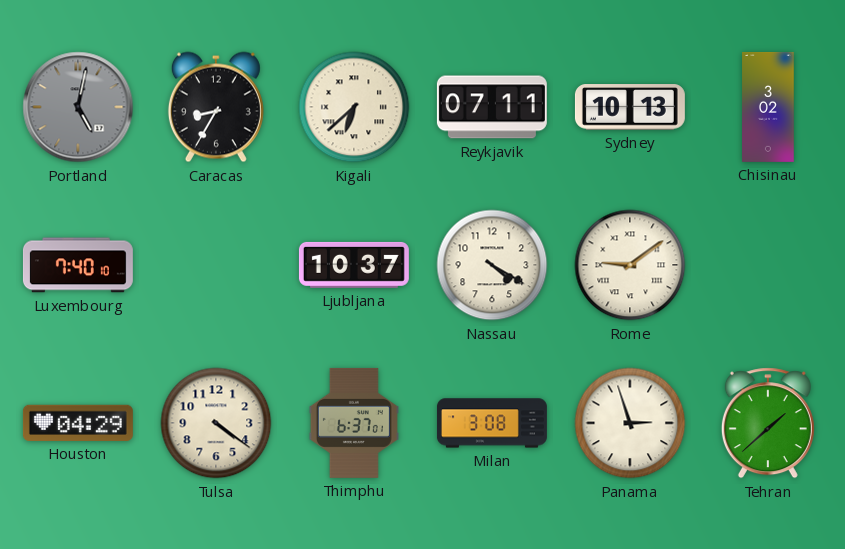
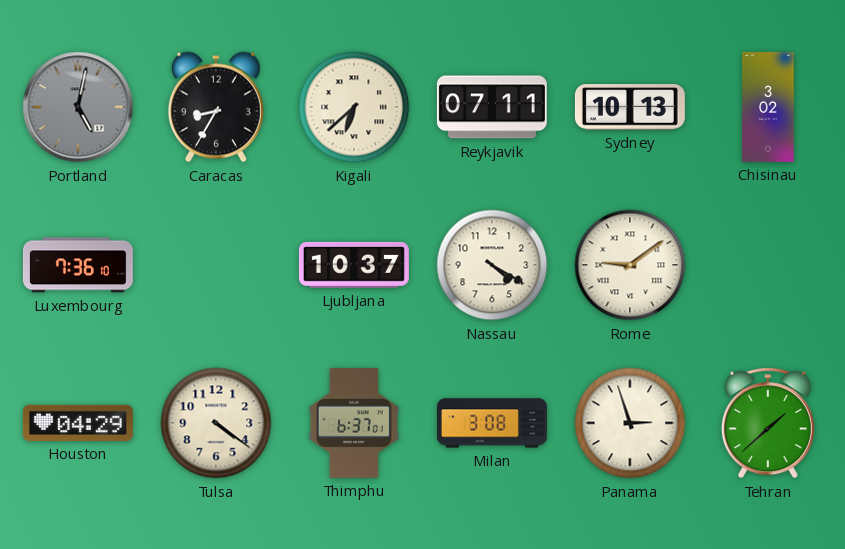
Luxembourg: 7:40 -> 7:36 (78, 265)
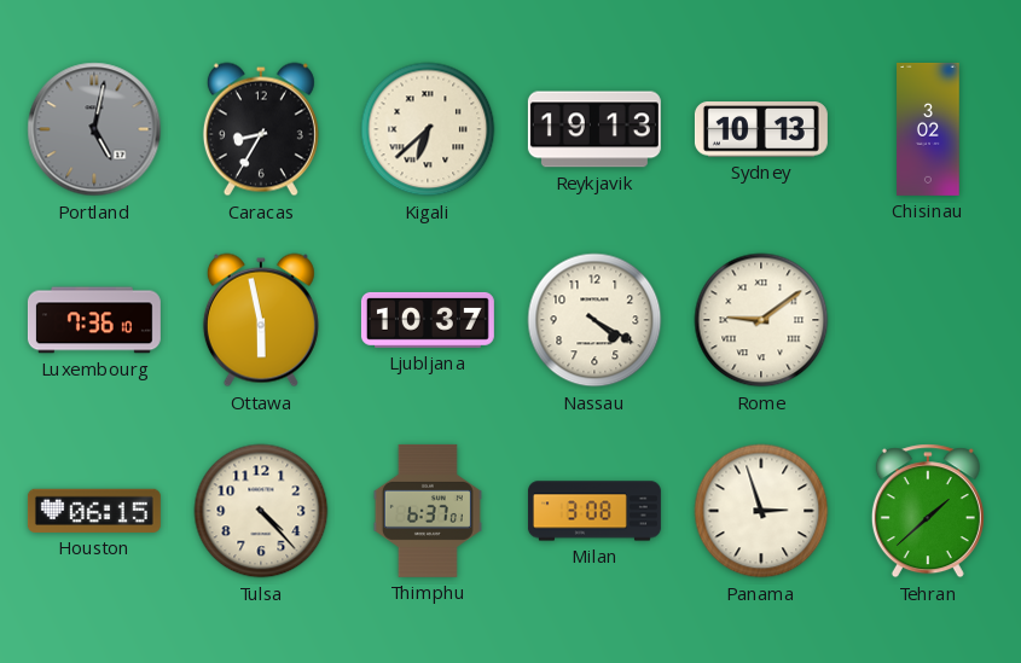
Reykjavik: 07:11 -> 19:13 (594, 129)
Ottawa: none -> 5:58 (261, 320)
Houston: 04:29 -> 06:15 (94, 511)
Tulsa: 4:21 -> 4:23 (261, 511)
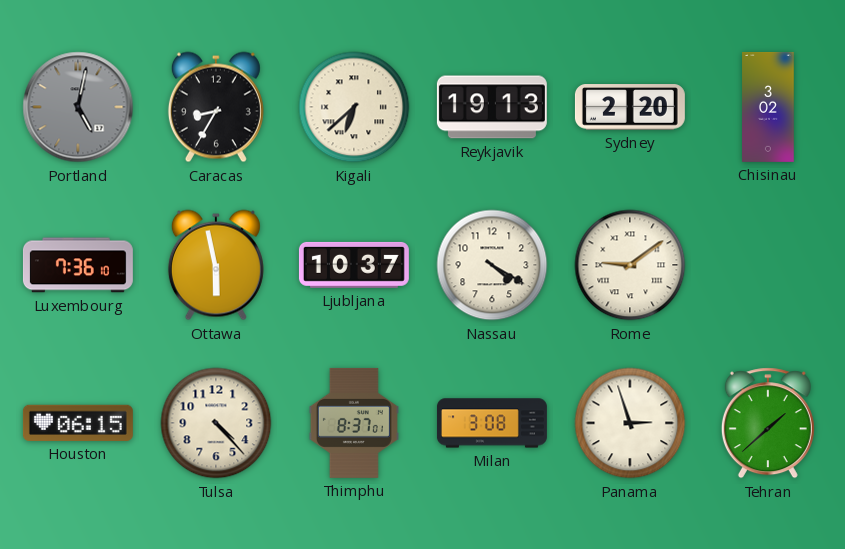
Sydney: 10:13 -> 2:20 (630, 107)
Thimphu: 6:37 -> 8:37 (354, 423)
